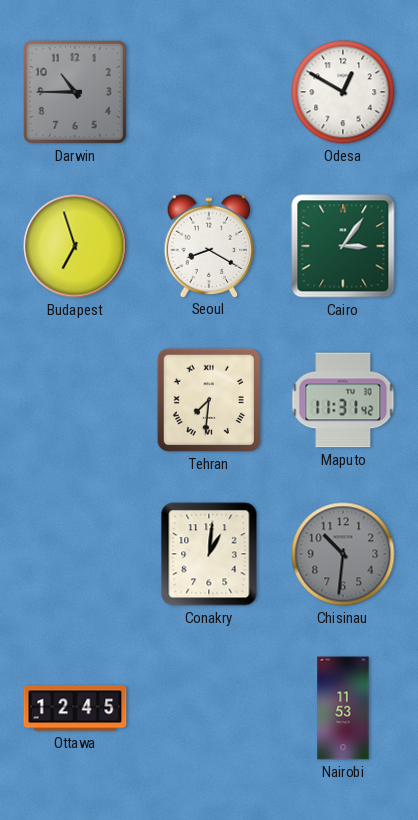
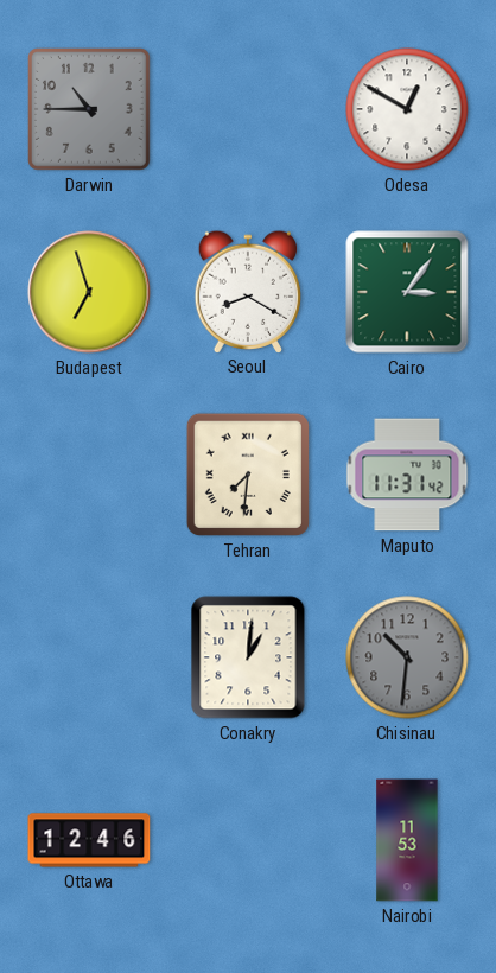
Ottawa: 12:45 -> 12:46 (89, 840)
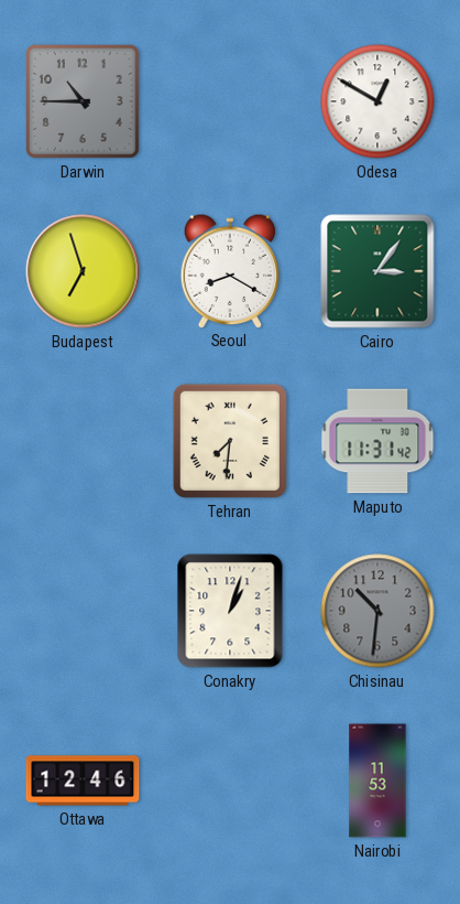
Conakry: 1:01 -> 1:03 (230, 611)
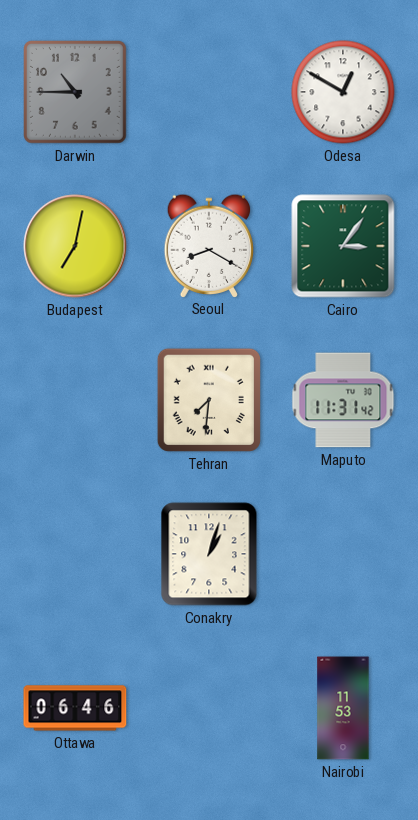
Budapest: 6:57 -> 7:02 (75, 246)
Chisinau: 10:31 -> none (377, 611)
Ottawa: 12:46 -> 06:46 (75, 708)
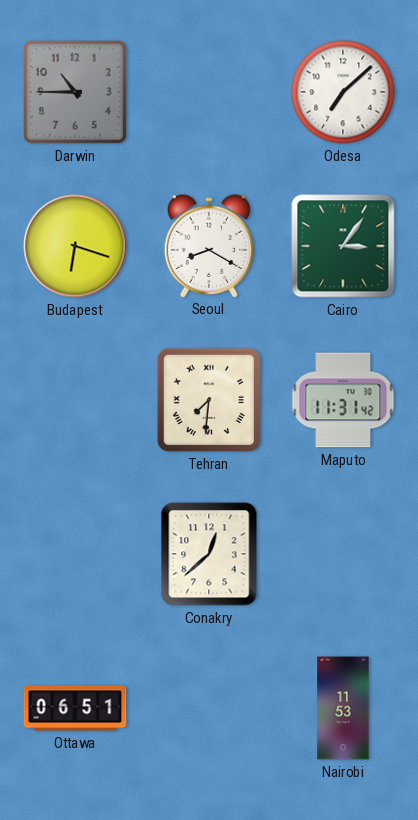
Odesa: 12:50 -> 7:08 (343, 92)
Budapest: 7:02 -> 6:18 (75, 246)
Conakry: 1:03 -> 12:38 (209, 554)
Ottawa: 06:46 -> 06:51 (75, 708)
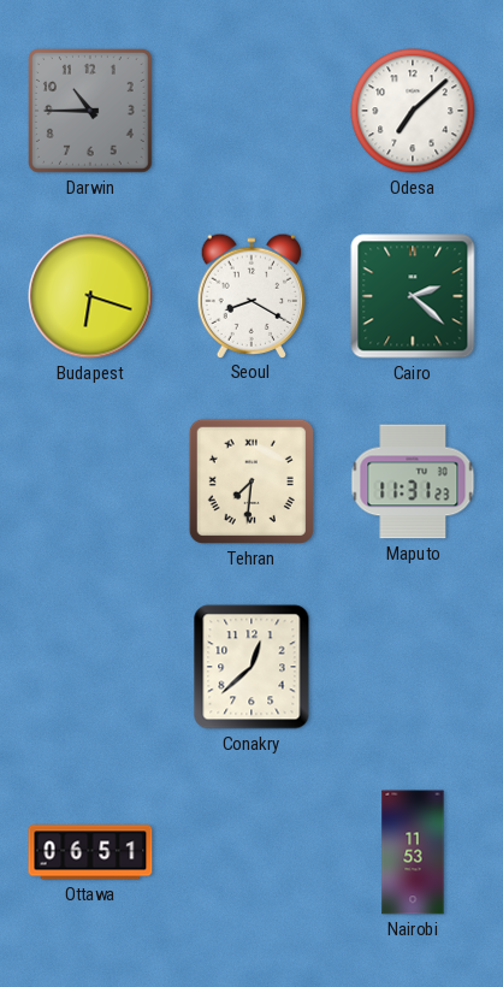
Cairo: 3:06 -> 2:22 (413, 296)
Maputo: 11:31:42 -> 11:31:23 (413, 481)
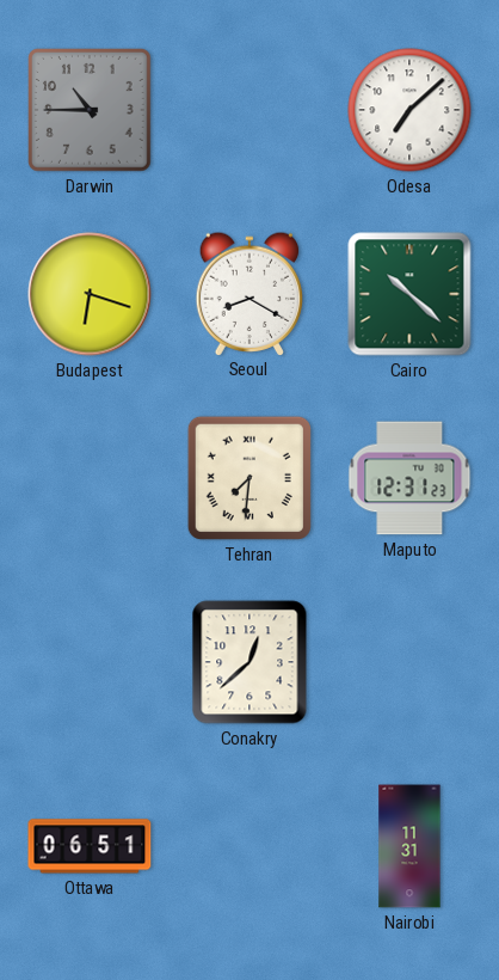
Cairo: 2:22 -> 10:22 (409, 294)
Maputo: 11:31 -> 12:31 (409, 478)
Nairobi: 11:53 -> 11:31 (409, 846)
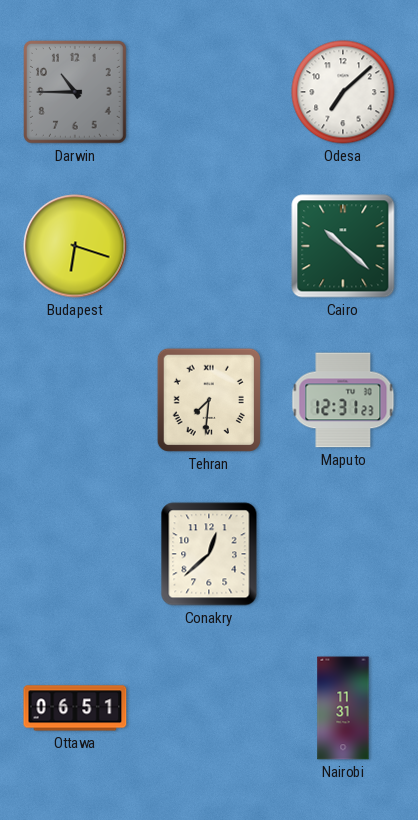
Seoul: 8:20 -> none (249, 293)
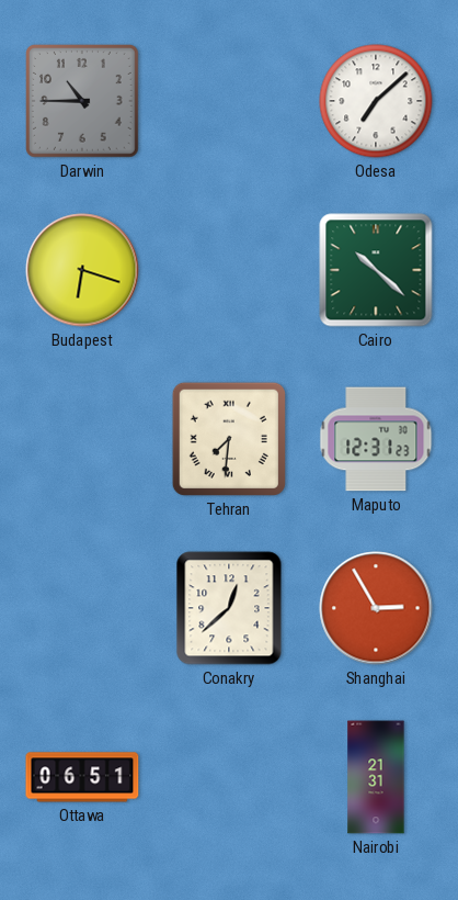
Shanghai: none -> 2:55 (376, 608)
Nairobi: 11:31 -> 21:31 (376, 777)
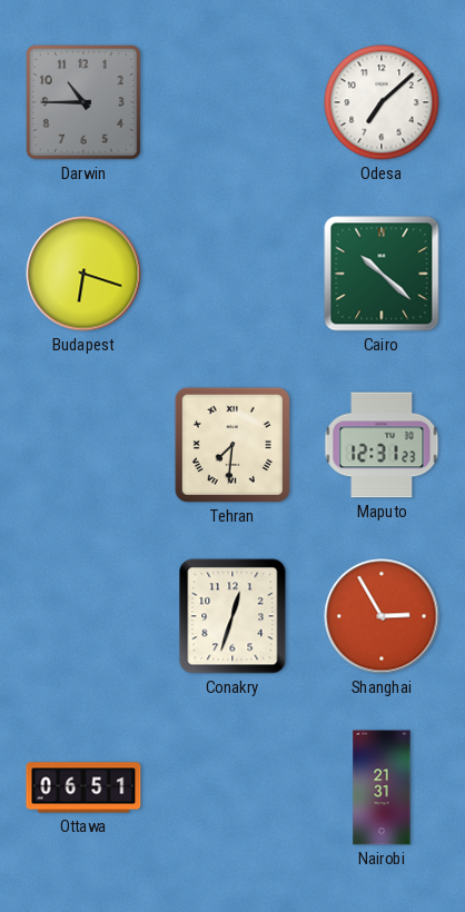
Conakry: 12:38 -> 12:33 (233, 616)
